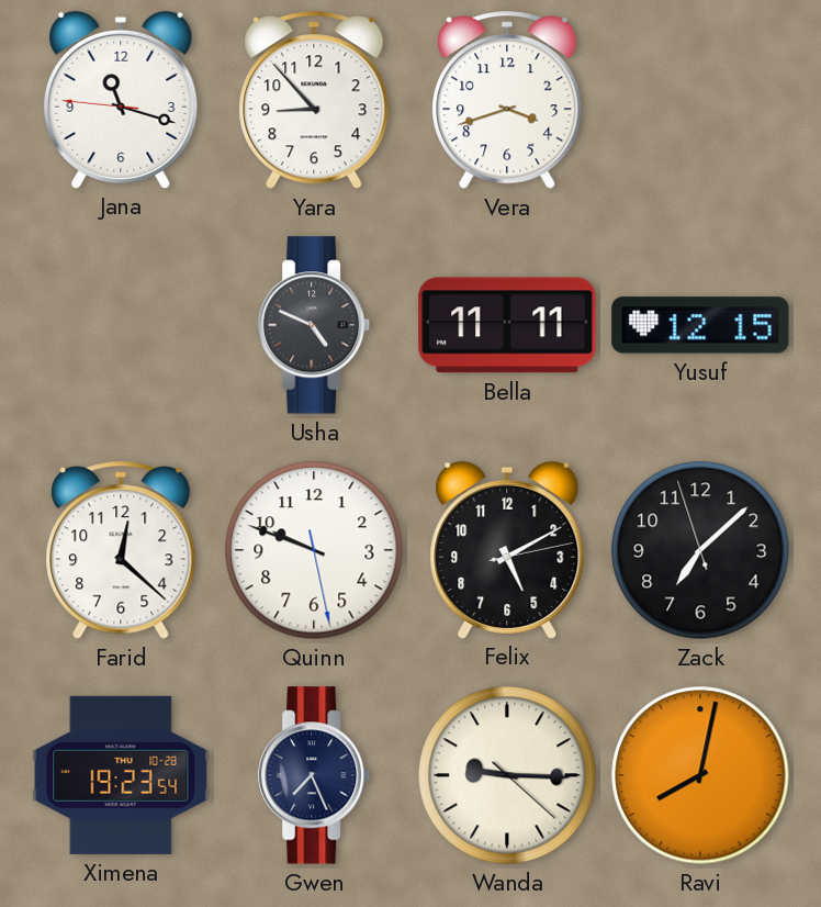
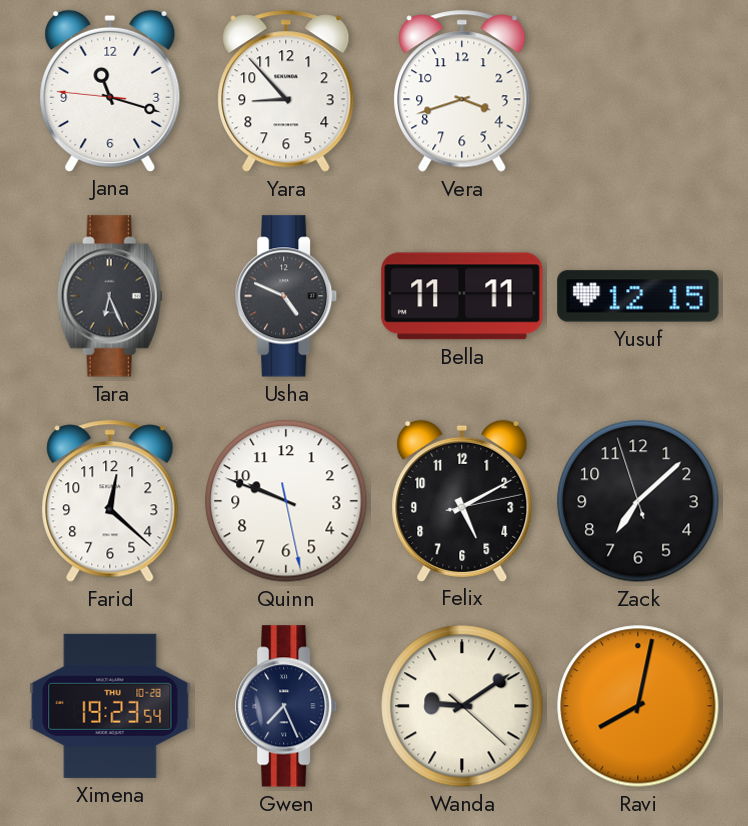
Tara: none -> 6:26 (110, 296)
Wanda: 9:15 -> 9:09 (462, 706)
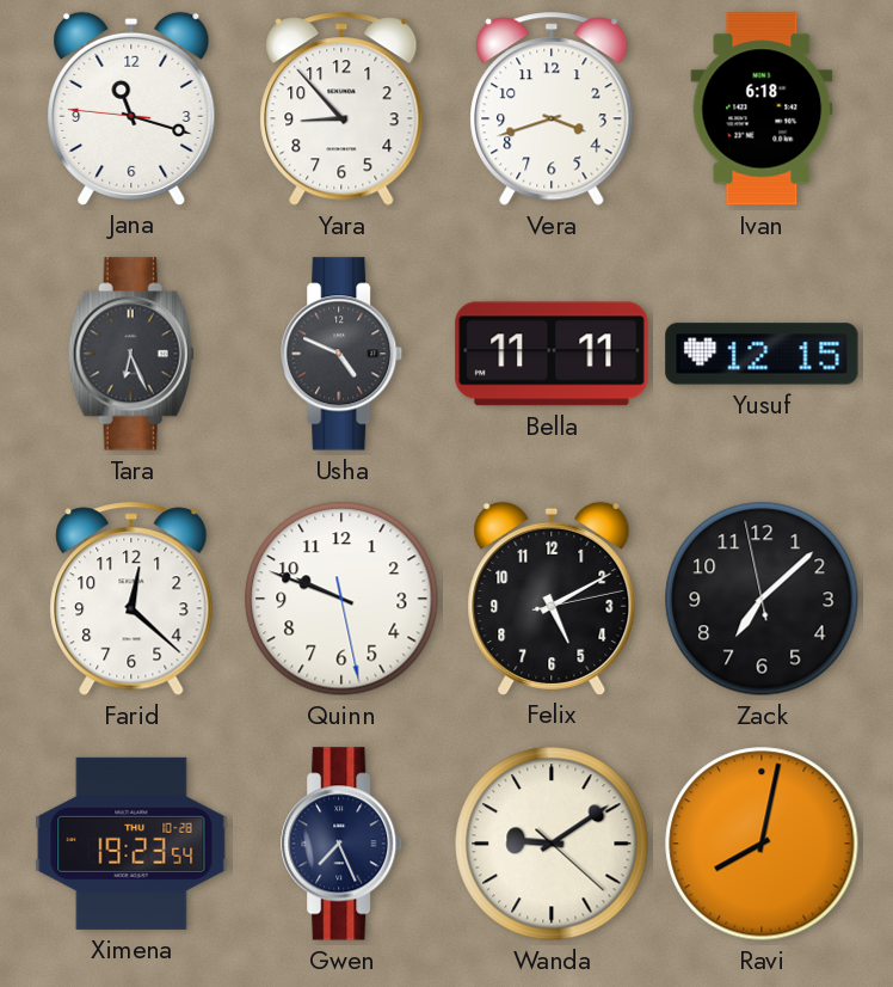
Ivan: none -> 6:18 (762, 109)
Zack: 7:07:57 -> 7:07:58 (762, 599)
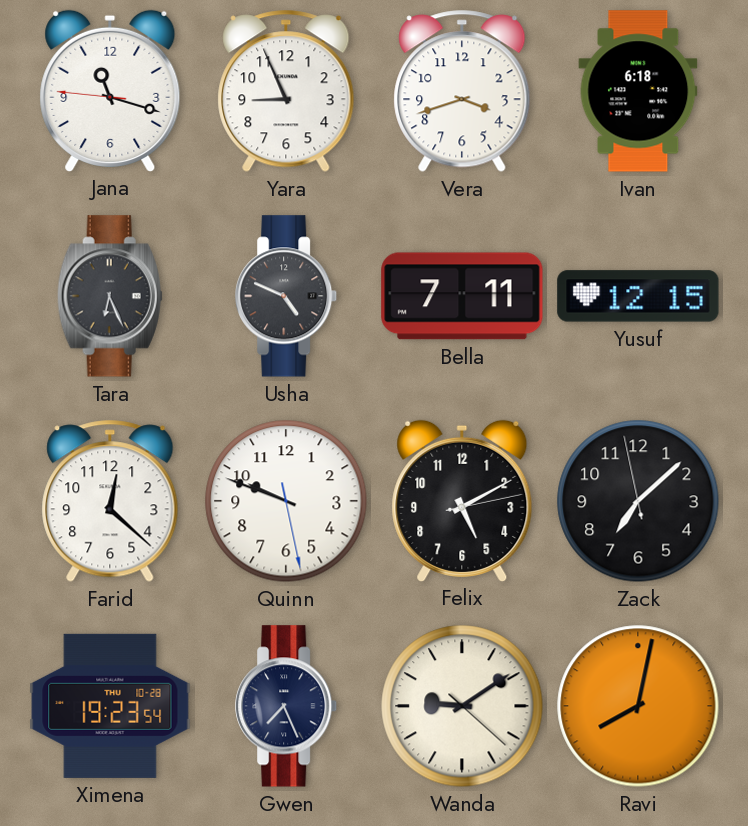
Yara: 8:53 -> 8:56 (286, 91)
Bella: 11:11 -> 7:11 (462, 296)
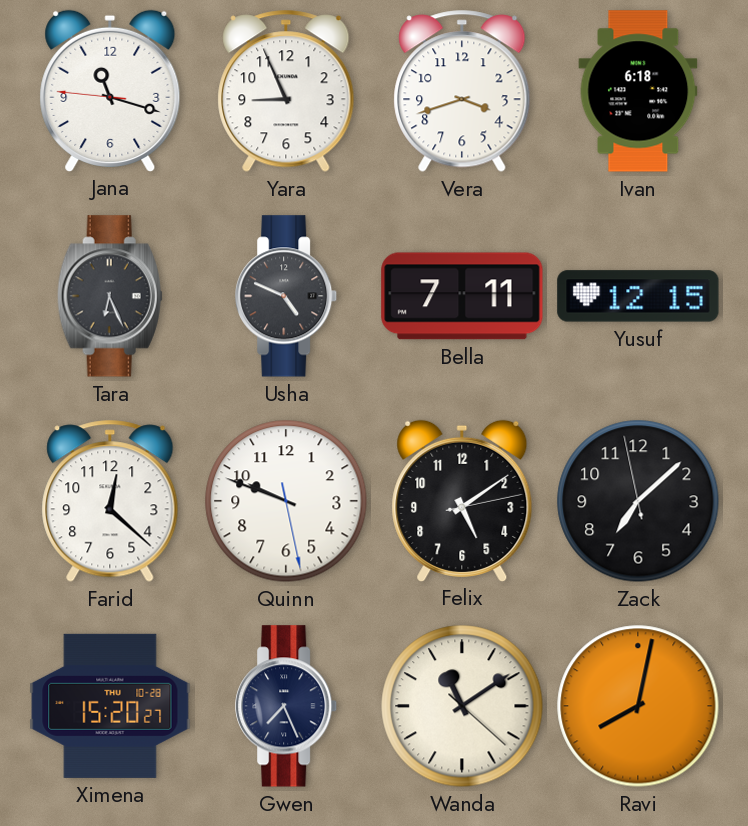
Felix: 5:10 -> 5:09 (462, 500)
Ximena: 19:23 -> 15:20 (110, 706)
Wanda: 9:09 -> 11:09 (462, 706)
